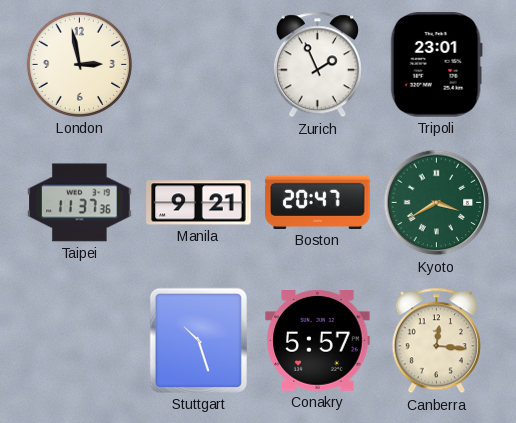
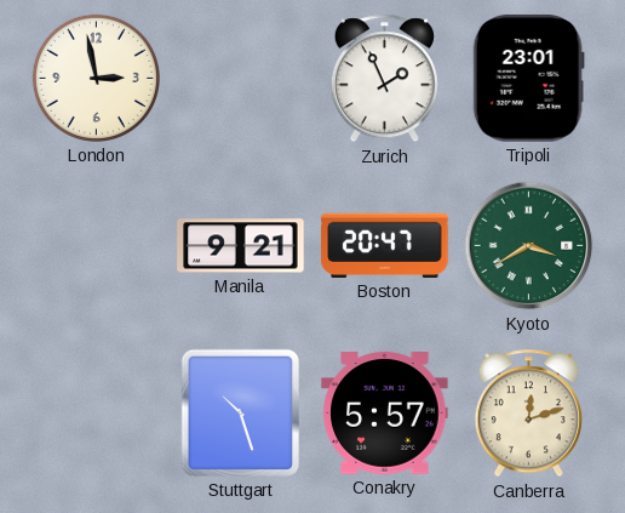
Taipei: 11:37 -> none (80, 203)
Canberra: 12:16 -> 12:12 (528, 414)
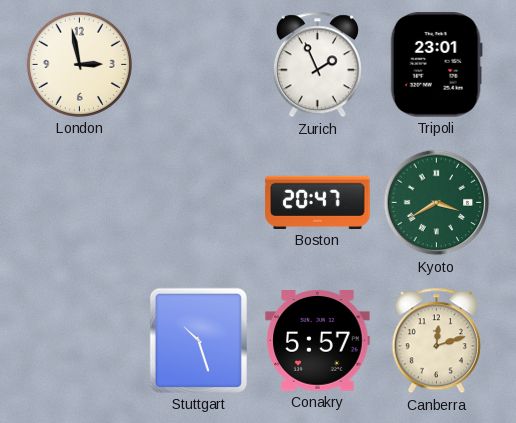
Manila: 9:21 -> none (241, 246)
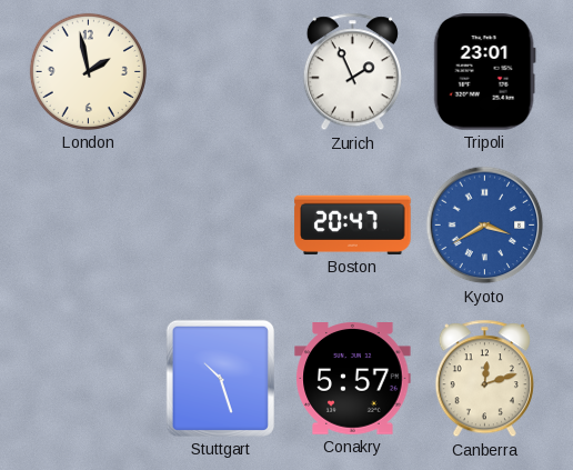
London: 2:58 -> 1:58 (88, 71)
Kyoto dial: green -> blue (485, 226)
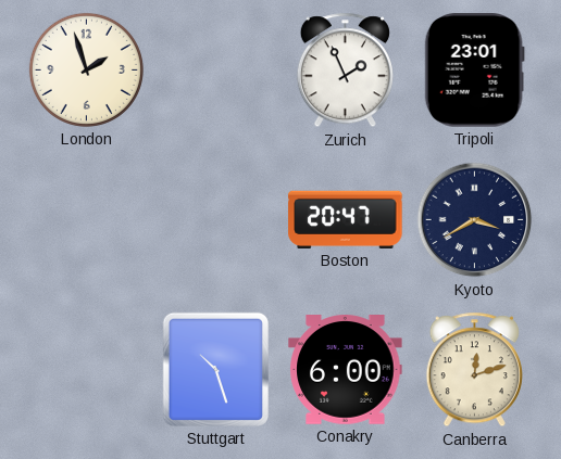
London: 1:58 -> 1:57 (86, 69)
Kyoto dial: blue -> navy (475, 220)
Conakry: 5:57 -> 6:00 (346, 370)
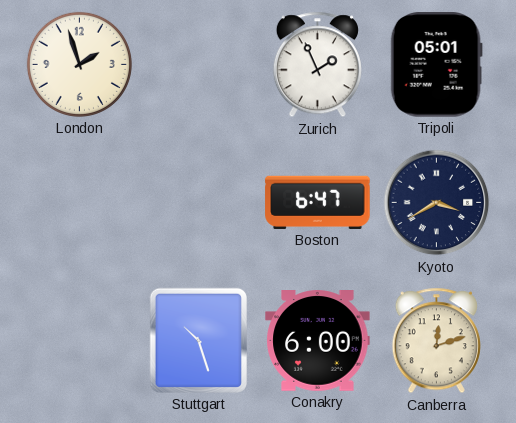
Tripoli: 23:01 -> 05:01 (436, 65)
Boston: 20:47 -> 6:47 (318, 202)
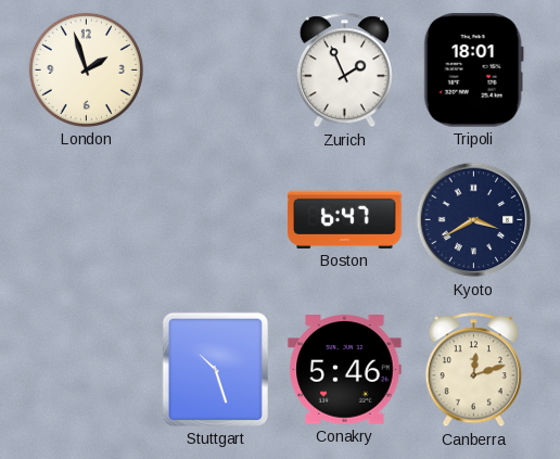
Tripoli: 05:01 -> 18:01 (473, 71)
Conakry: 6:00 -> 5:46 (345, 370)
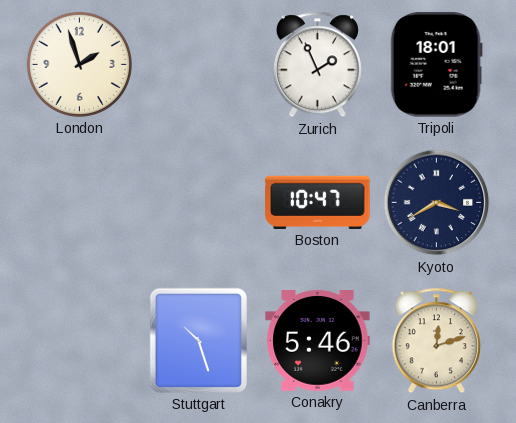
Boston: 6:47 -> 10:47 (318, 202)
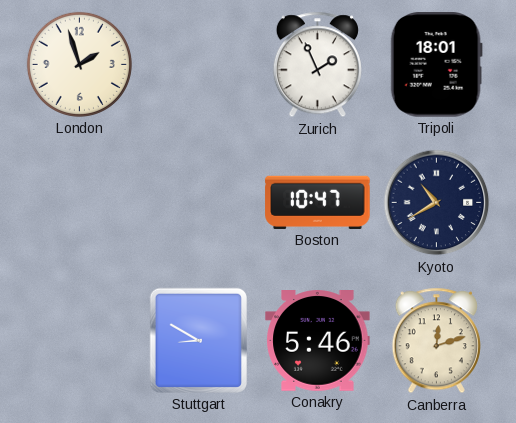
Kyoto: 3:40 -> 10:40 (437, 203)
Stuttgart: 10:27 -> 8:50 (198, 340)
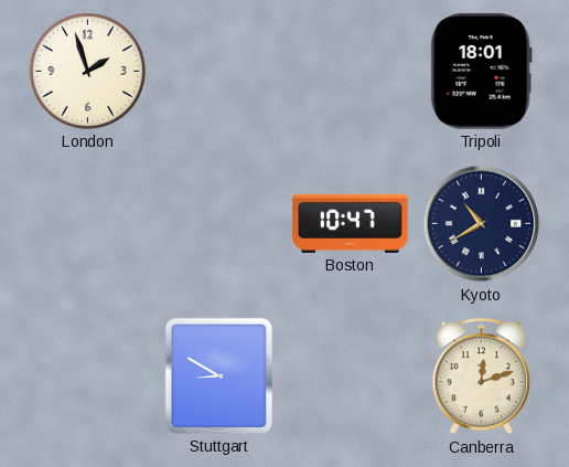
Zurich: 1:56 -> none (317, 65)
Conakry: 5:46 -> none (318, 341)
